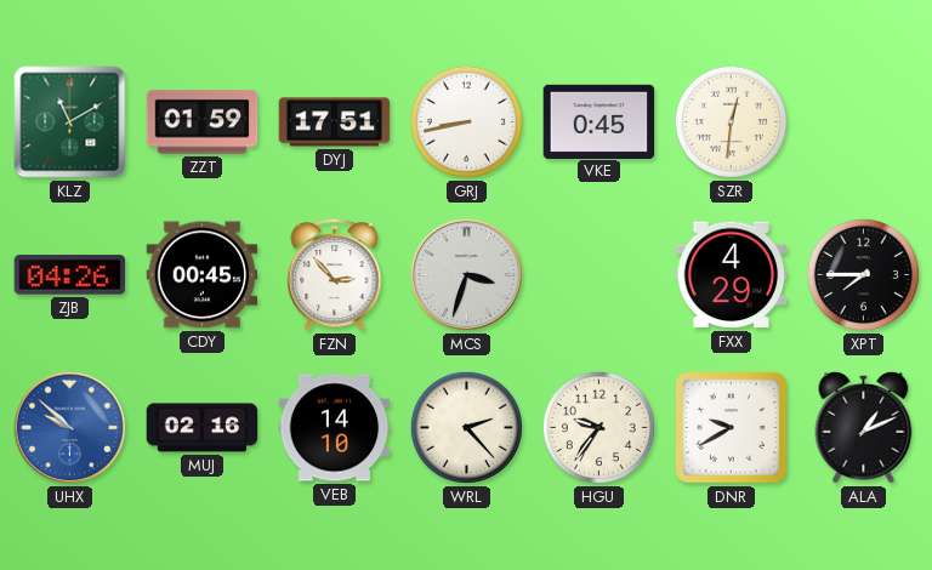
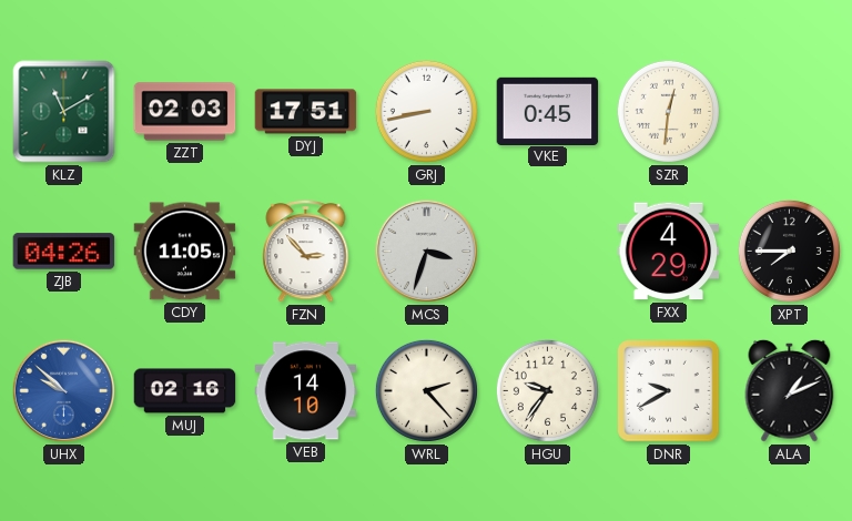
ZZT: 01:59 -> 02:03 (185, 112)
CDY: 00:45 -> 11:05 (185, 252)
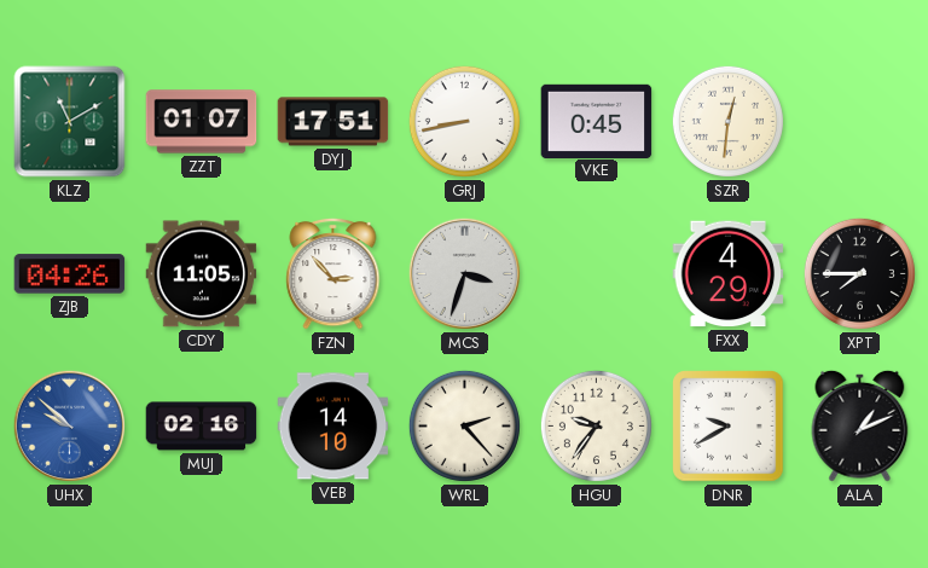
ZZT: 02:03 -> 01:07 (202, 122)
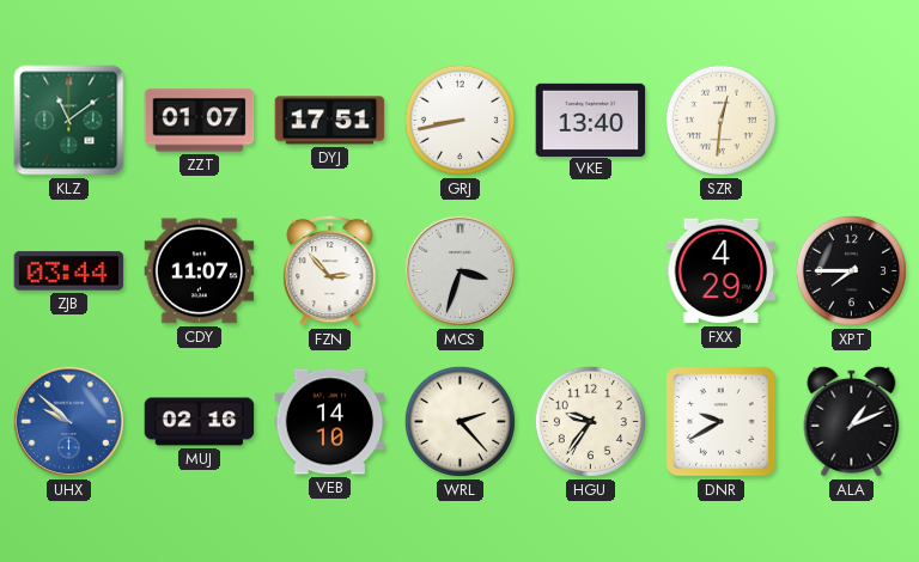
KLZ: 11:10 -> 11:09 (69, 121)
VKE: 0:45 -> 13:40 (591, 120)
ZJB: 04:26 -> 03:44 (69, 271)
CDY: 11:05 -> 11:07 (200, 271)
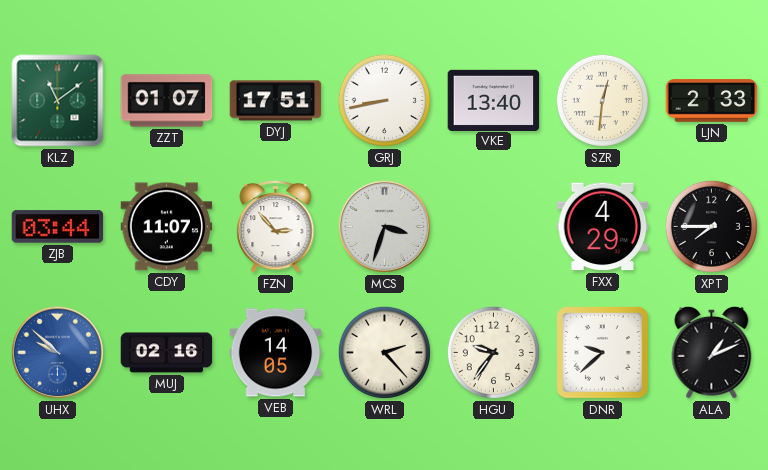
LJN: none -> 2:33 (712, 101)
VEB: 14:10 -> 14:05 (276, 353)
DNR: 9:40 -> 9:38 (603, 353)
